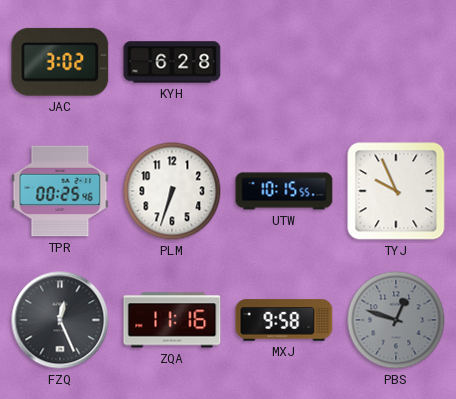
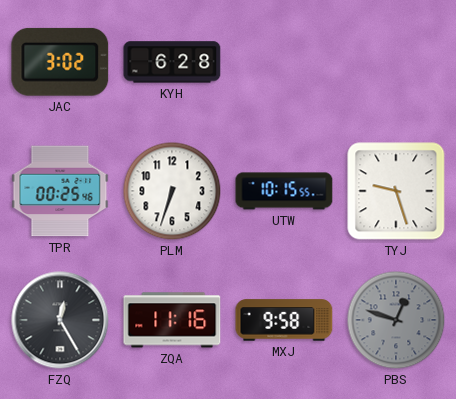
TYJ: 9:56 -> 9:27 (396, 191)
FZQ: 12:26 -> 12:25 (60, 320)
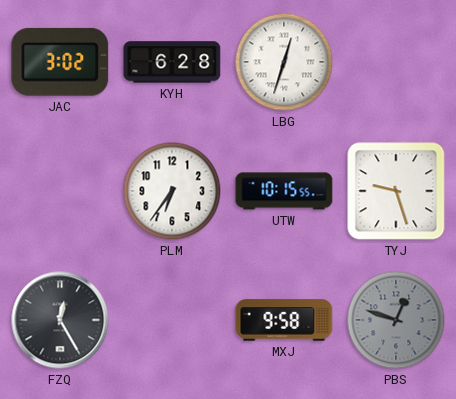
LBG: none -> 12:33 (284, 62)
TPR: 00:25 -> none (60, 191)
PLM: 6:33 -> 6:36 (172, 191)
ZQA: 11:16 -> none (172, 320)
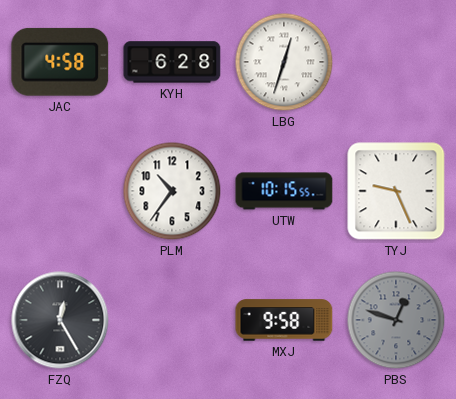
JAC: 3:02 -> 4:58 (60, 62)
PLM: 6:36 -> 10:36 (172, 191)
TYJ: 9:27 -> 9:26 (396, 191)
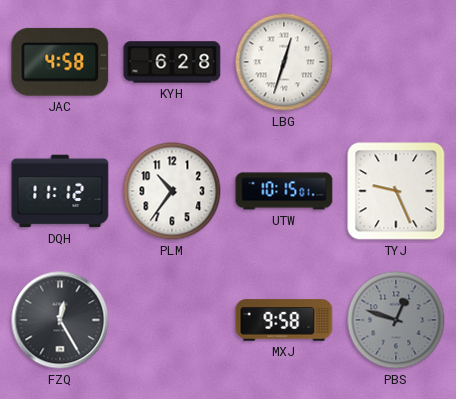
DQH: none -> 11:12 (60, 191)
UTW: 10:15:55 -> 10:15:01 (284, 191)
